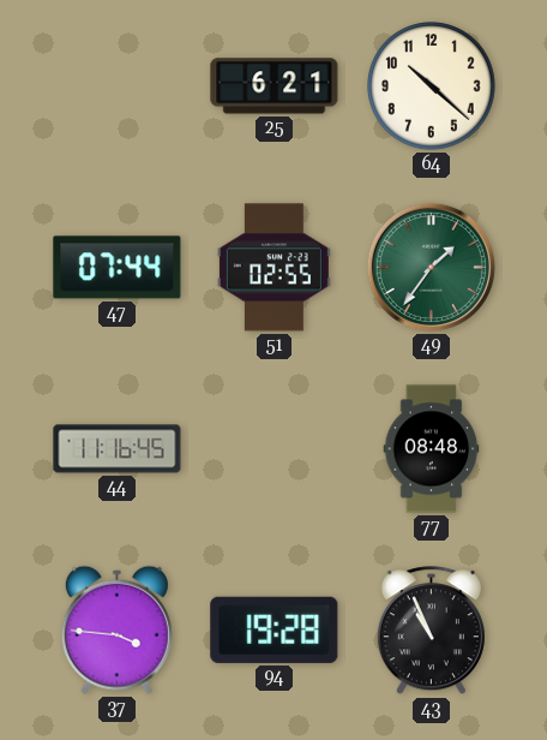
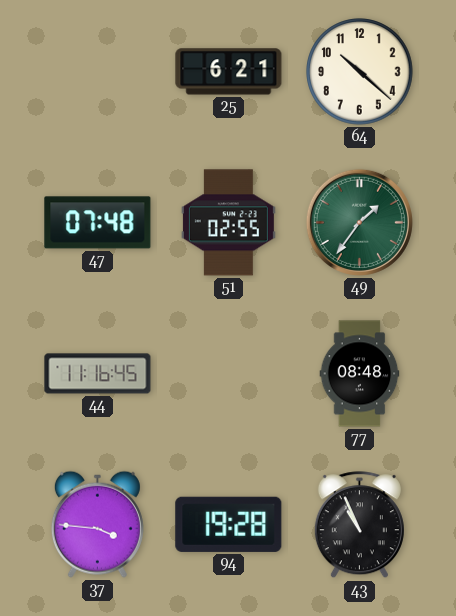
47: 07:44 -> 07:48 (98, 223)
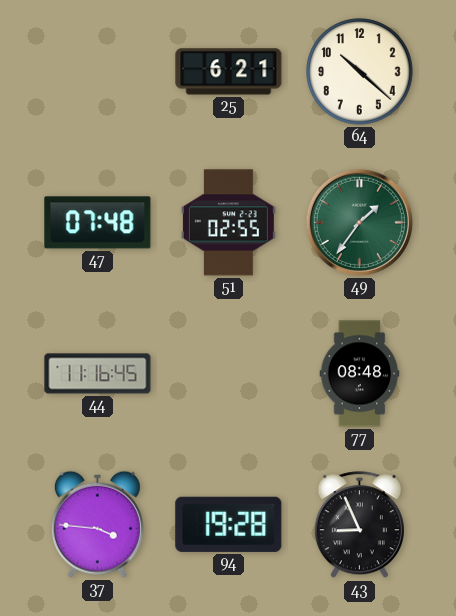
43: 10:56 -> 8:56 (359, 525)
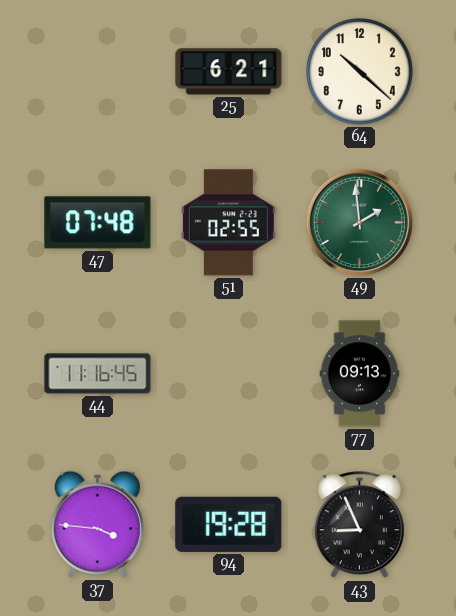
49: 1:36 -> 1:59 (359, 222)
77: 08:48 -> 09:13 (360, 374)
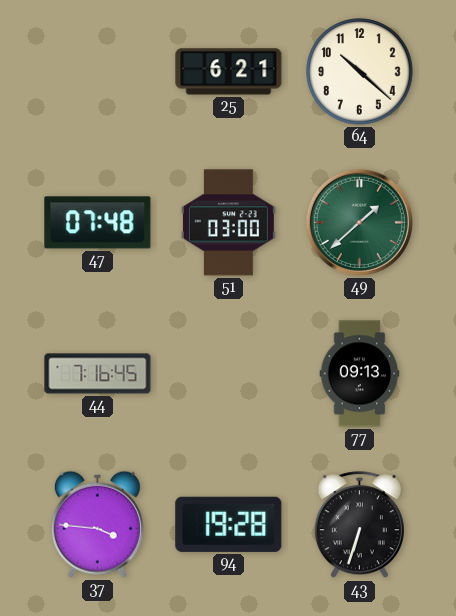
51: 02:55 -> 03:00 (228, 223)
49: 1:59 -> 1:38 (359, 222)
44: 11:16 -> 7:16 (98, 374)
43: 8:56 -> 6:33 (359, 525)
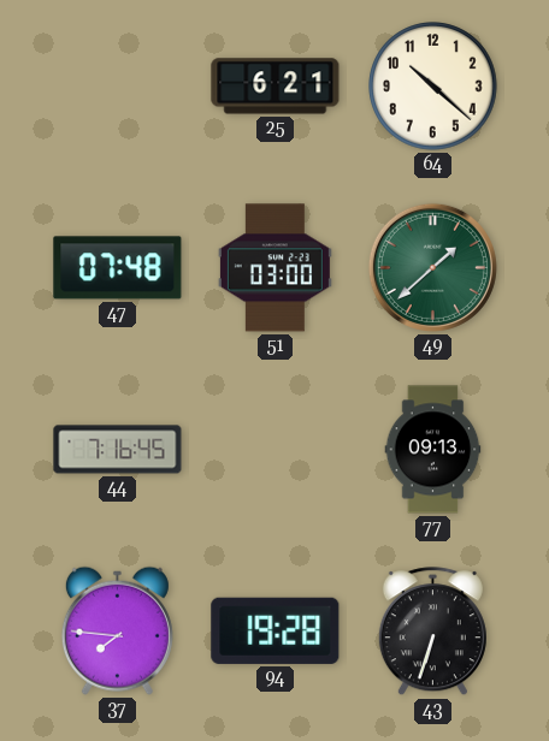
37: 3:46 -> 7:46 (117, 630)
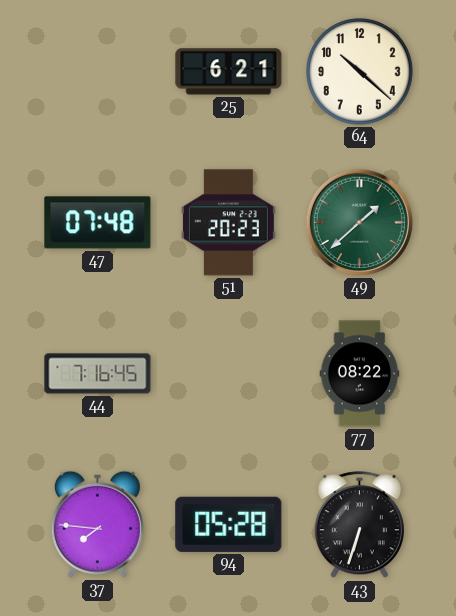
51: 03:00 -> 20:23 (228, 223)
77: 09:13 -> 08:22 (360, 374)
94: 19:28 -> 05:28 (229, 524)
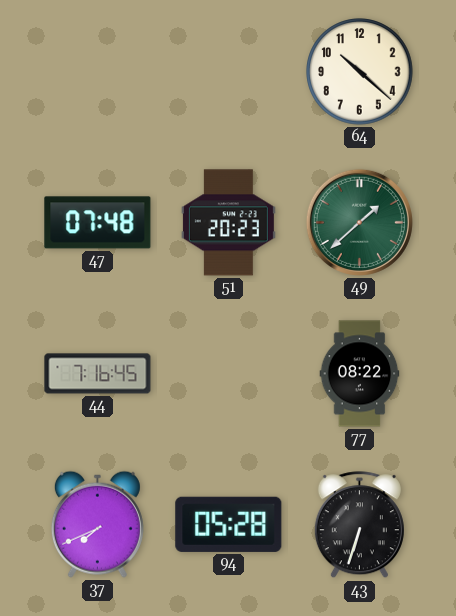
25: 6:21 -> none (229, 72)
37: 7:46 -> 7:41 (97, 524)
